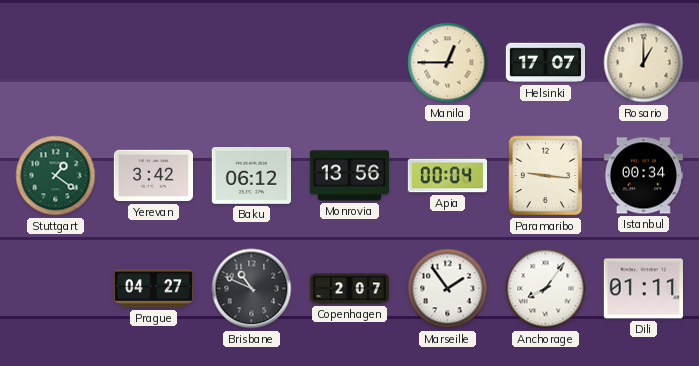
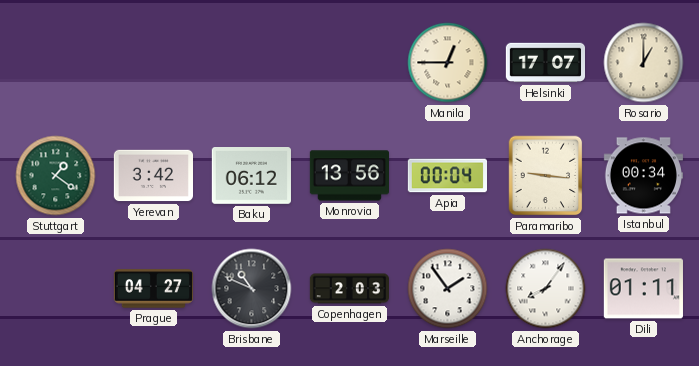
Copenhagen: 2:07 -> 2:03 (349, 289)
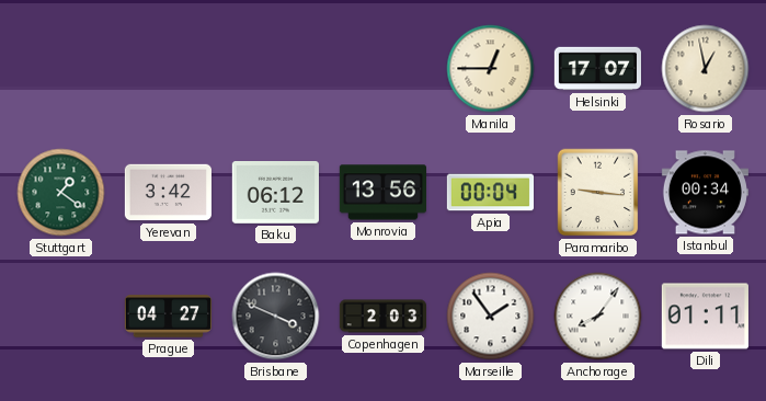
Rosario: 1:00 -> 12:58 (706, 69)
Brisbane: 10:49 -> 3:49 (276, 317)
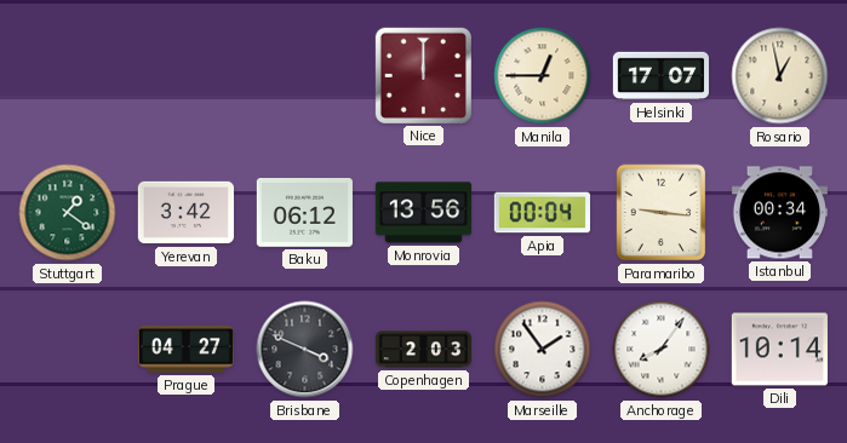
Nice: none -> 12:00 (423, 75)
Dili: 01:11 -> 10:14 (779, 350)
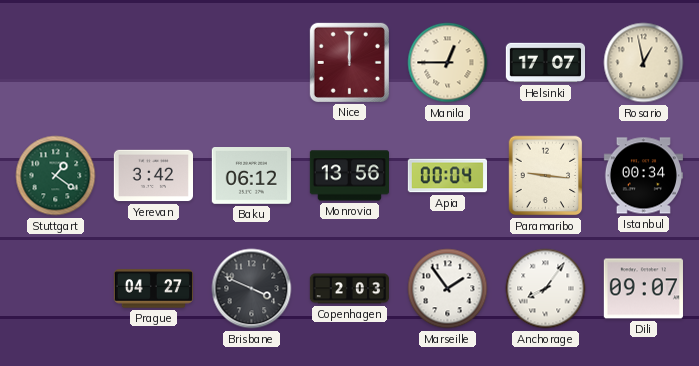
Dili: 10:14 -> 09:07 (643, 289)
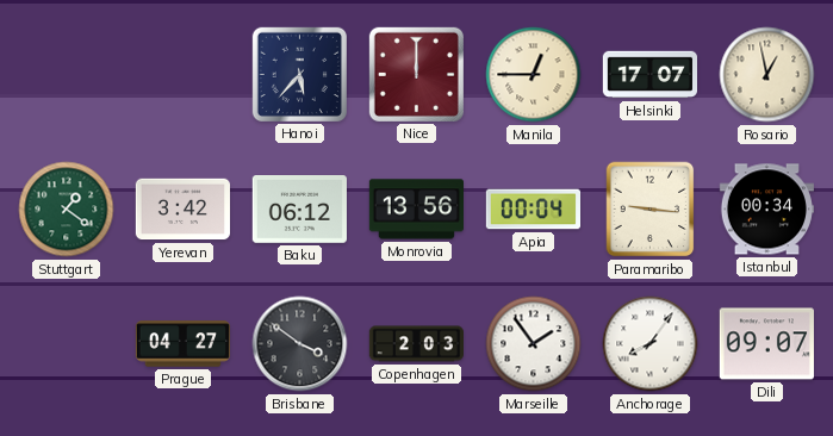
Hanoi: none -> 5:37 (299, 74)
Brisbane: 3:49 -> 3:51 (300, 344)
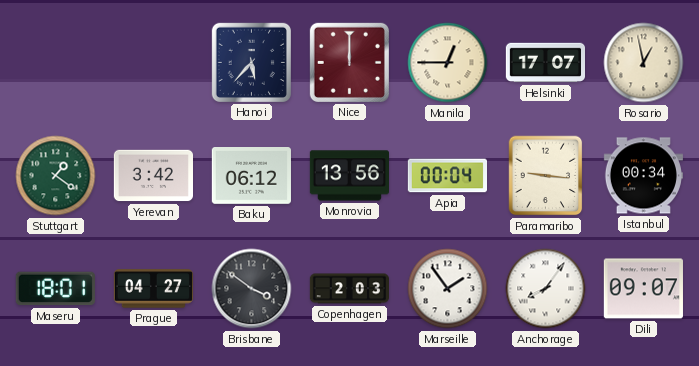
Maseru: none -> 18:01 (55, 289)
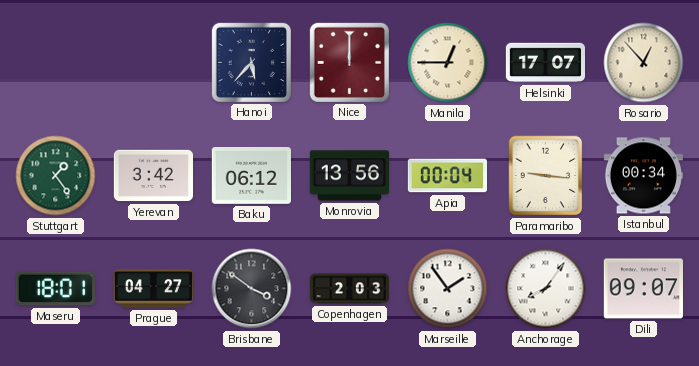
Rosario: 12:58 -> 12:53 (644, 63)
Stuttgart: 1:21 -> 1:24 (56, 176)
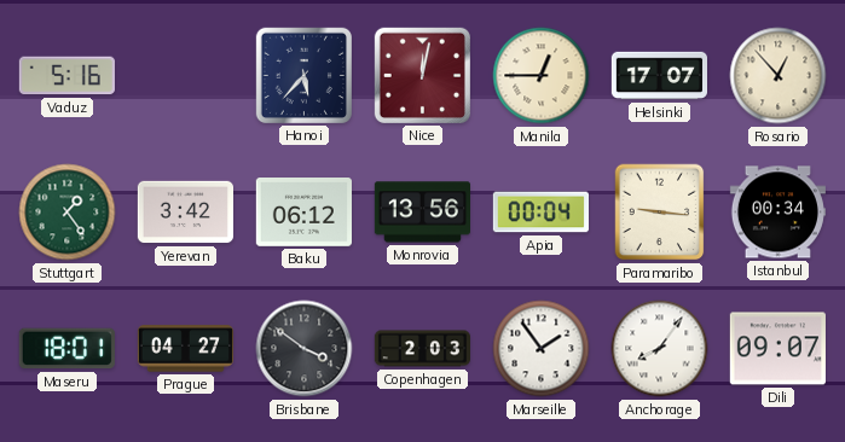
Vaduz: none -> 5:16 (66, 76)
Nice: 12:00 -> 12:02 (422, 75)
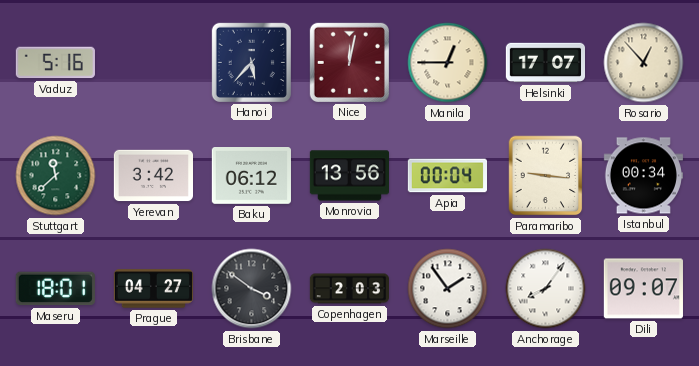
Stuttgart: 1:24 -> 11:38 (56, 176)
